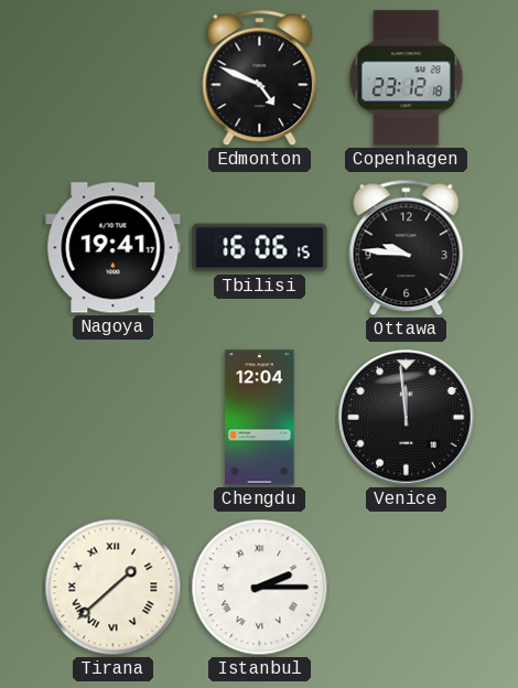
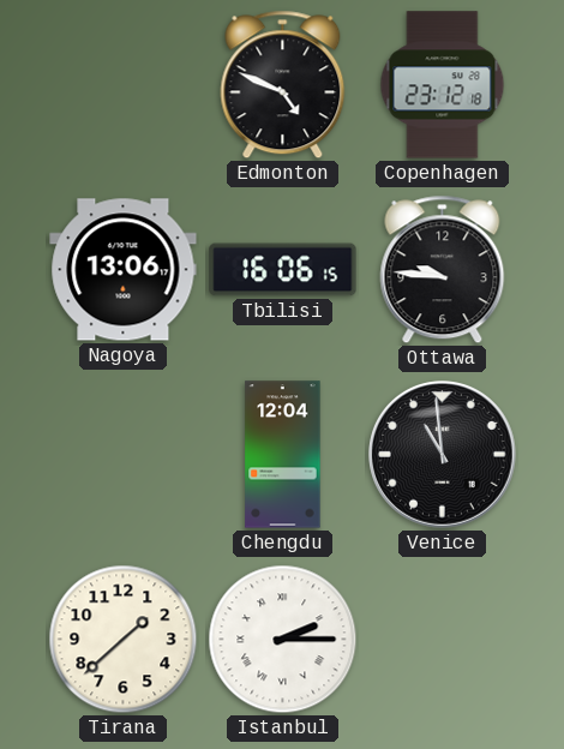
Nagoya: 19:41 -> 13:06 (124, 270)
Venice: 11:59 -> 10:59 (443, 455)
Tirana numerals: Roman -> Arabic (124, 640)
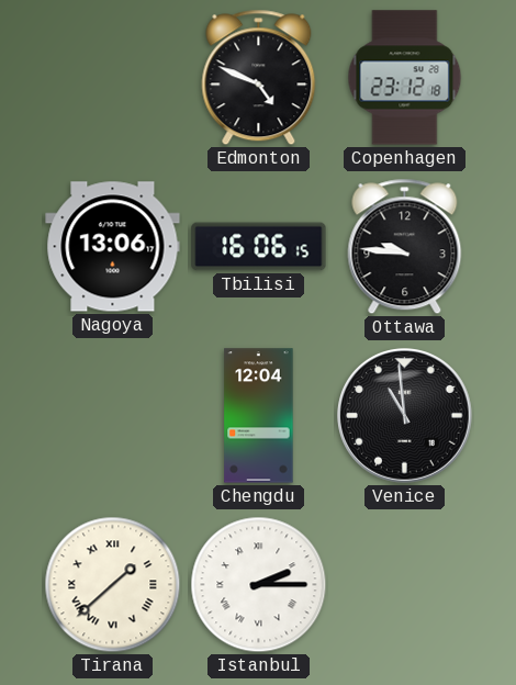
Tirana numerals: Arabic -> Roman (113, 585)
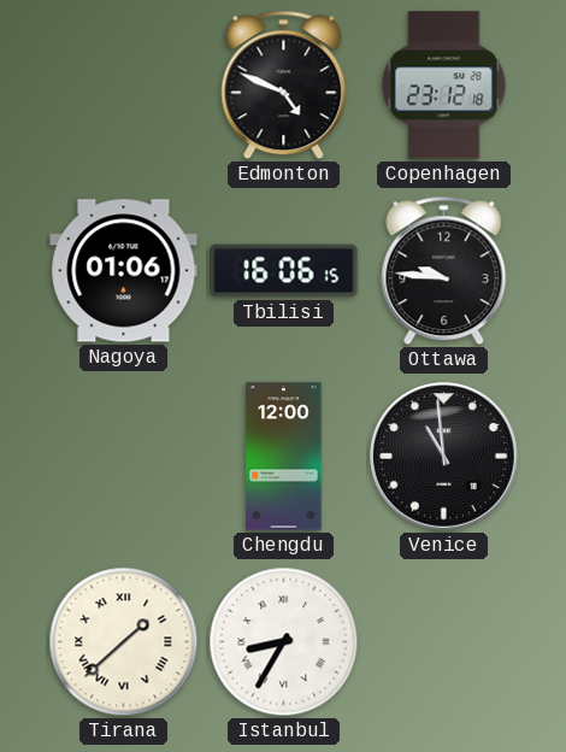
Nagoya: 13:06 -> 01:06 (124, 271)
Chengdu: 12:04 -> 12:00 (284, 457)
Istanbul: 2:15 -> 8:35 (284, 642)
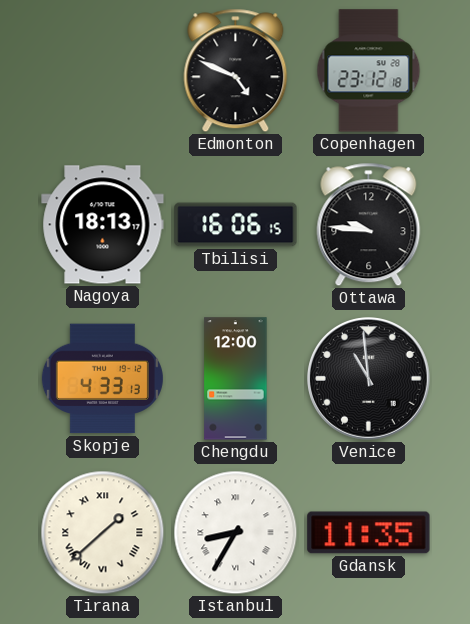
Nagoya: 01:06 -> 18:13 (103, 225)
Skopje: none -> 4:33 (102, 379)
Gdansk: none -> 11:35 (369, 533)
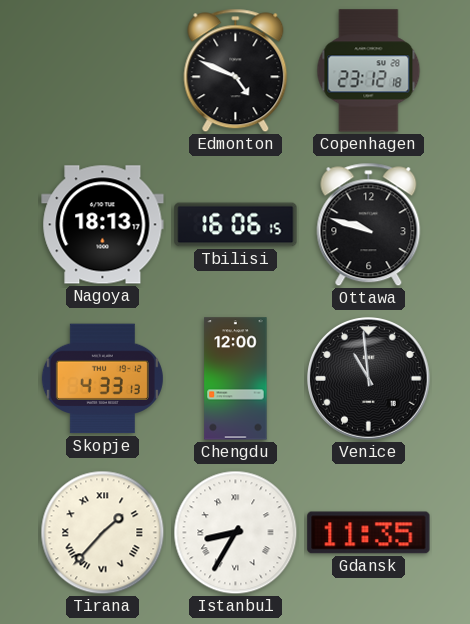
Ottawa: 9:46 -> 9:48 (369, 225)
Tirana: 1:38 -> 1:37 (103, 533)
